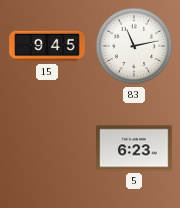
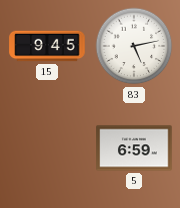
83: 11:13 -> 5:13 (134, 46)
5: 6:23 -> 6:59 (134, 148)
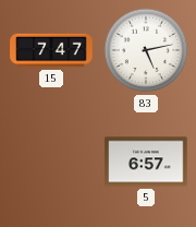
15: 9:45 -> 7:47 (51, 50)
5: 6:59 -> 6:57 (146, 162)
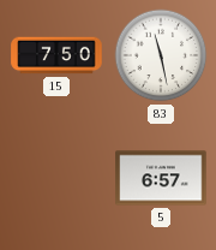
15: 7:47 -> 7:50 (56, 55)
83: 5:13 -> 11:28 (161, 55)
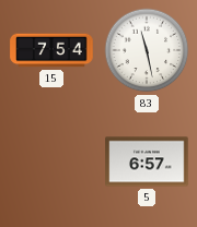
15: 7:50 -> 7:54 (51, 50)
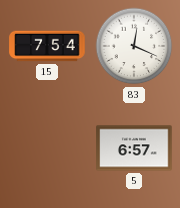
83: 11:28 -> 12:19 (134, 46)
